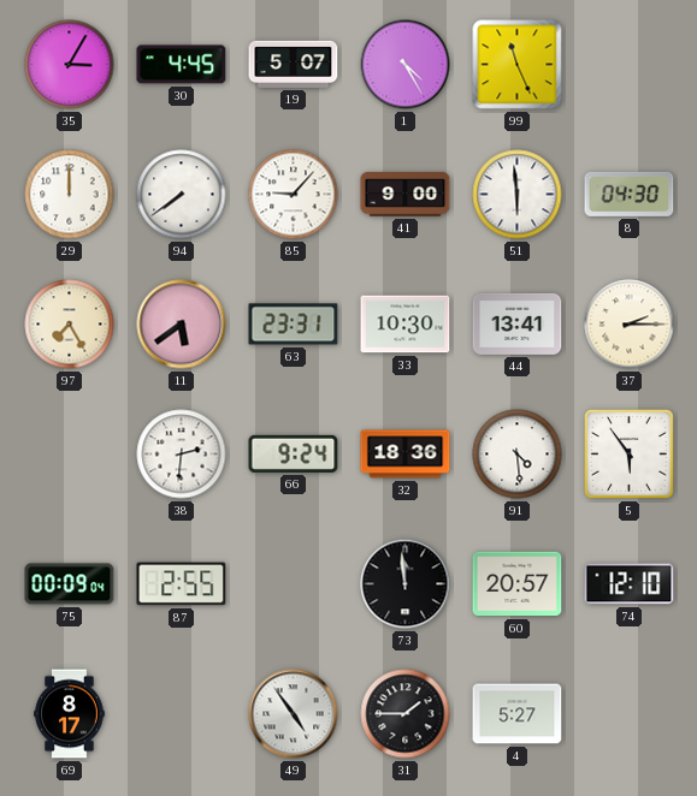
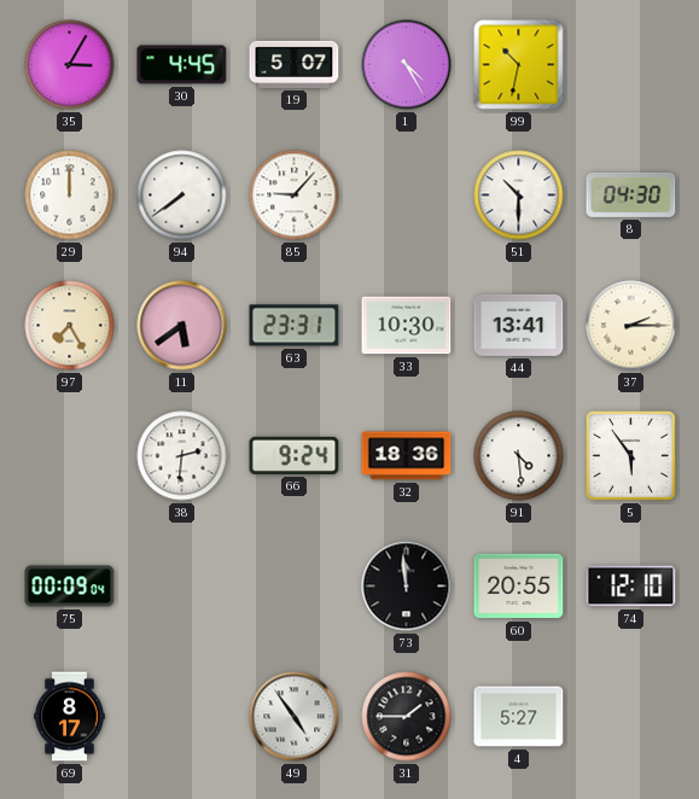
99: 11:26 -> 10:32 (519, 65)
41: 9:00 -> none (406, 195)
51: 5:59 -> 10:30 (519, 196)
87: 2:55 -> none (182, 584)
60: 20:57 -> 20:55 (519, 587)
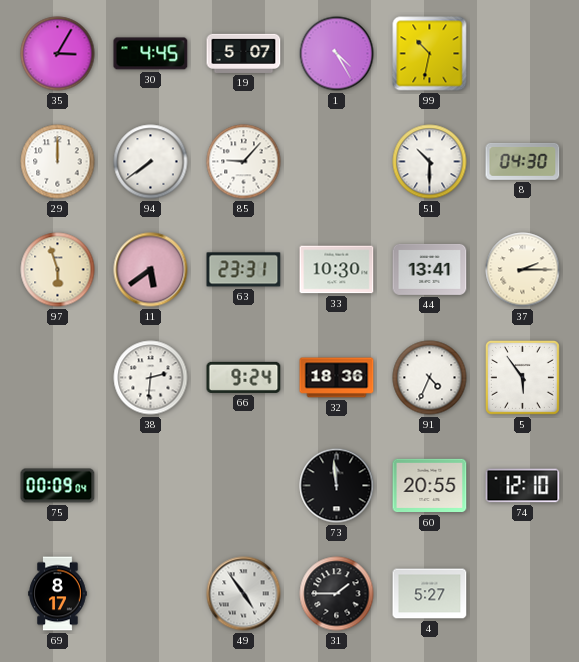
97: 7:25 -> 5:57 (58, 270)
91: 4:29 -> 4:34 (430, 378)
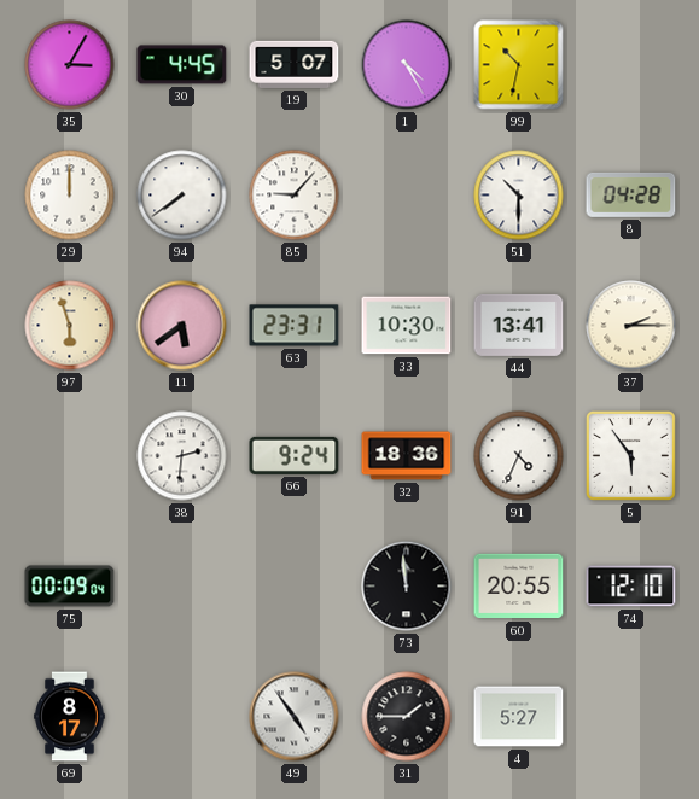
8: 04:30 -> 04:28 (631, 194)
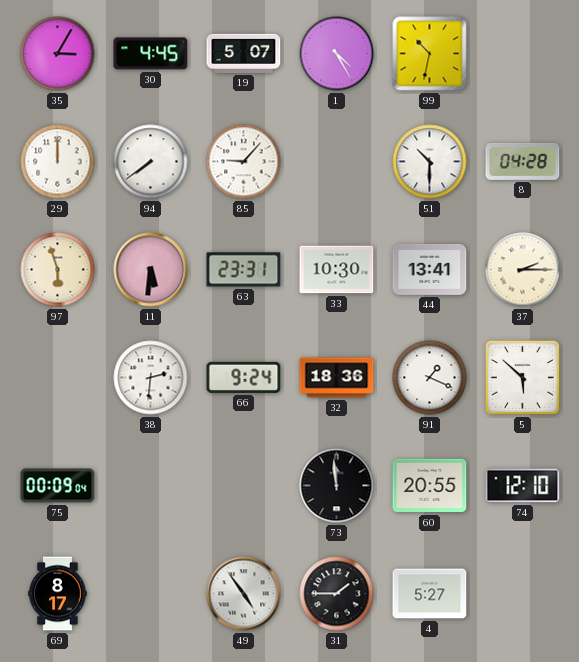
11: 5:39 -> 5:31 (151, 270)
91: 4:34 -> 1:19 (430, 378)
5: 5:54 -> 5:52 (522, 377)
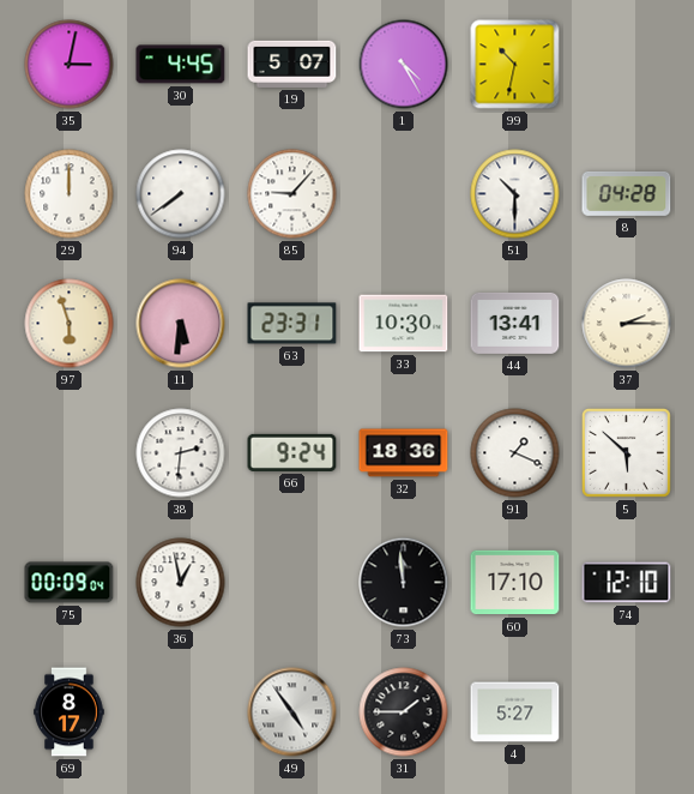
35: 3:05 -> 3:02 (70, 65)
36: none -> 12:58 (181, 583)
60: 20:55 -> 17:10 (515, 583)
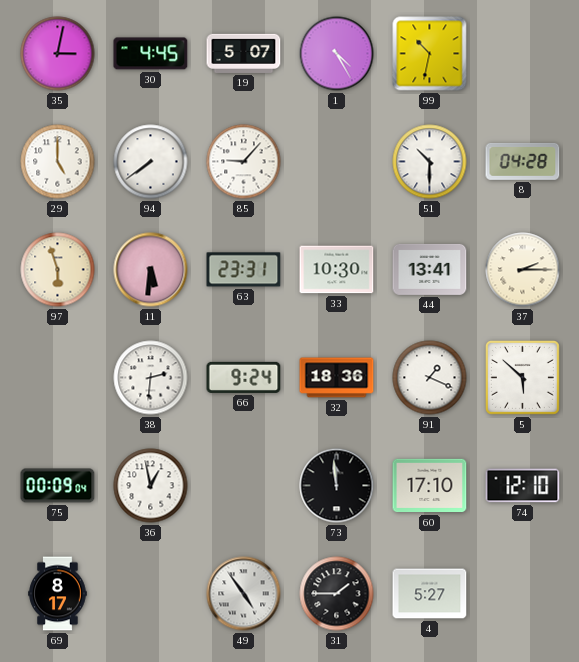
29: 12:00 -> 5:00 (58, 162)
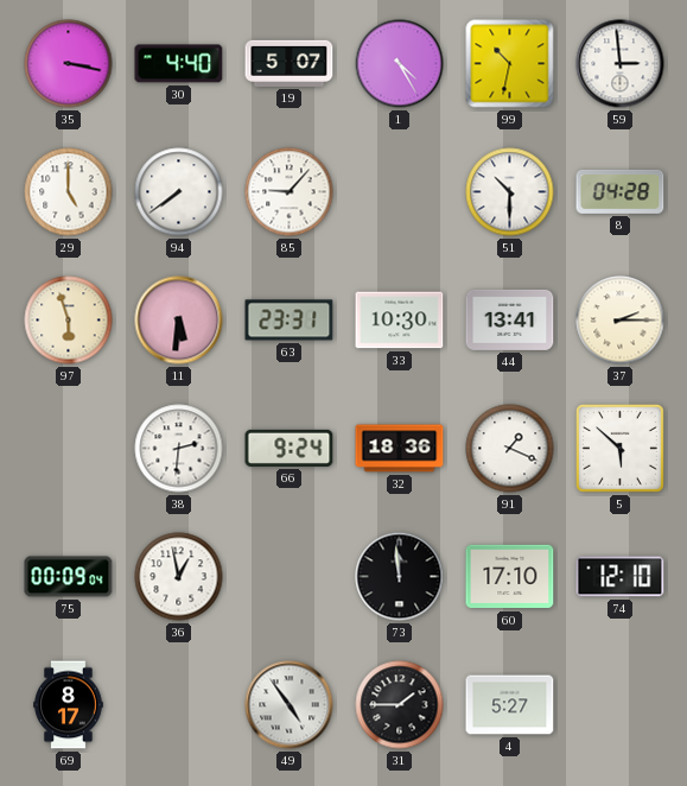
35: 3:02 -> 3:17 (69, 64)
30: 4:45 -> 4:40 (179, 64)
59: none -> 2:59 (621, 64)
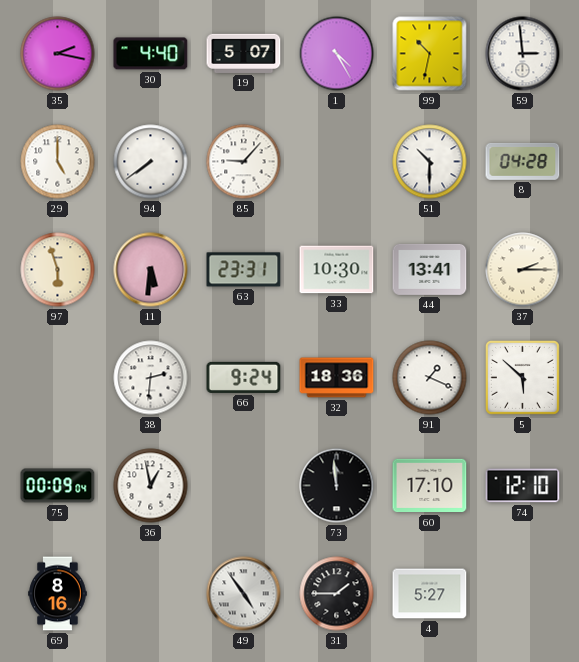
35: 3:17 -> 2:17 (58, 54)
69: 8:17 -> 8:16 (58, 594)
